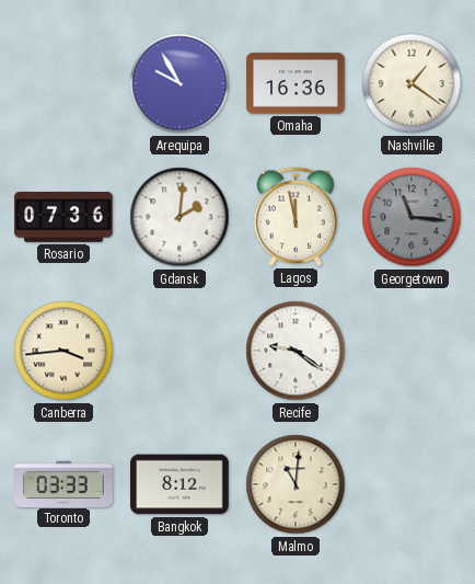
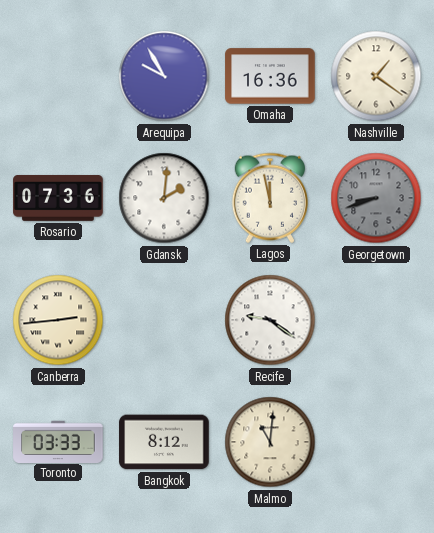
Georgetown: 11:16 -> 8:42 (376, 198)
Canberra: 3:44 -> 2:44 (58, 320)
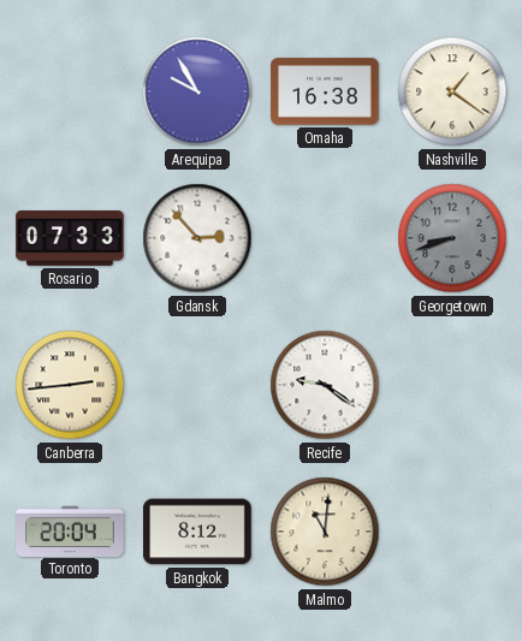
Omaha: 16:36 -> 16:38 (325, 91)
Rosario: 07:36 -> 07:33 (70, 239)
Gdansk: 2:01 -> 2:53 (197, 238)
Lagos: 11:58 -> none (270, 198)
Toronto: 03:33 -> 20:04 (70, 530)
